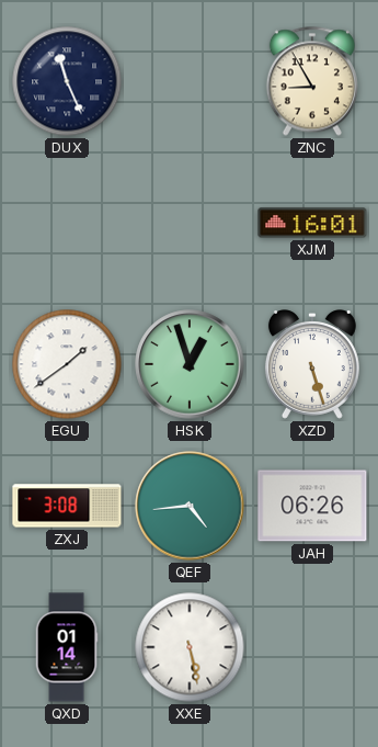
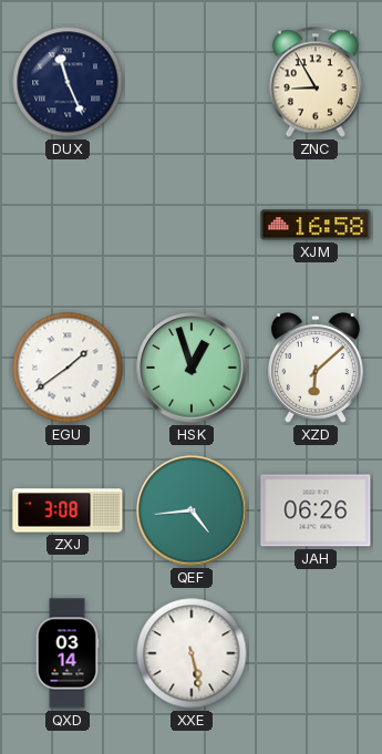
XJM: 16:01 -> 16:58 (316, 225)
XZD: 5:27 -> 6:08 (316, 368)
QXD: 01:14 -> 03:14 (68, 653)
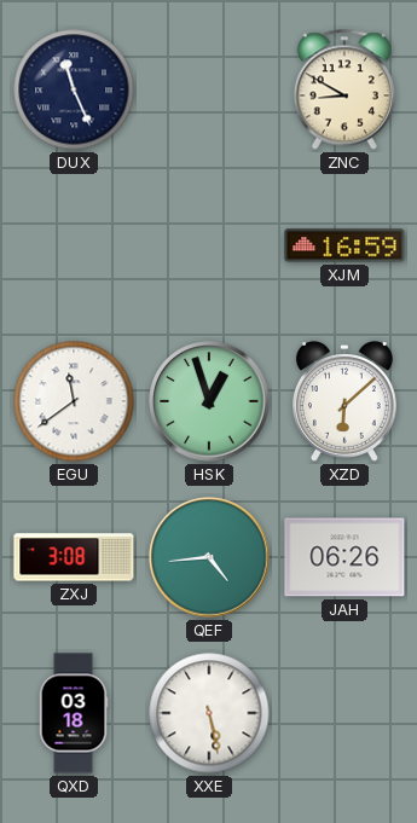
ZNC: 8:55 -> 8:50 (344, 89)
XJM: 16:58 -> 16:59 (344, 245)
EGU: 1:39 -> 11:39 (74, 401)
QXD: 03:14 -> 03:18 (74, 713)
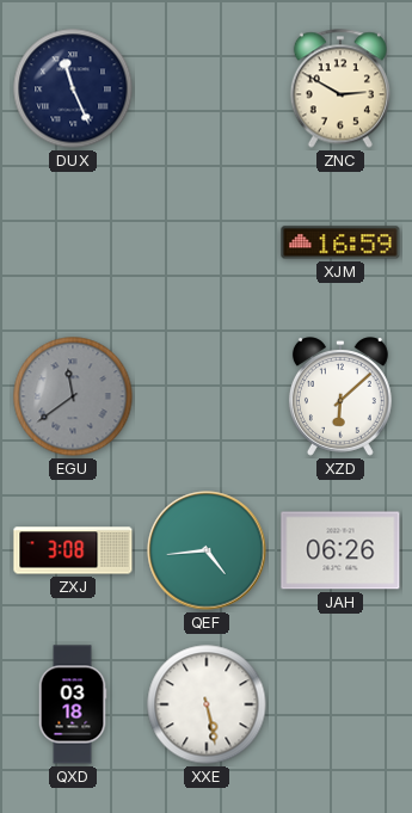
ZNC: 8:50 -> 2:50 (340, 88)
EGU dial: white -> grey (73, 396)
HSK: 12:57 -> none (209, 401)
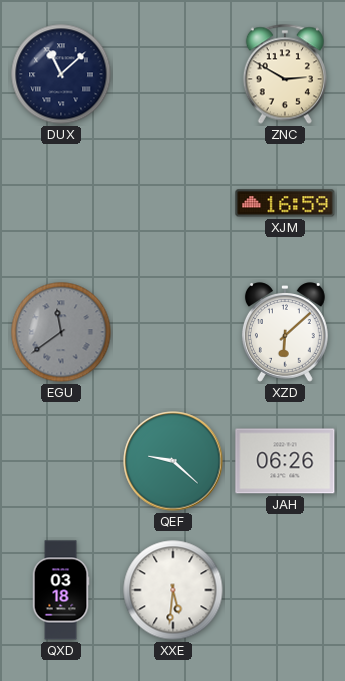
DUX: 11:26 -> 11:08 (61, 74)
ZXJ: 3:08 -> none (73, 550)
QEF: 4:44 -> 9:22 (173, 461)
XXE: 5:28 -> 5:31 (173, 590)
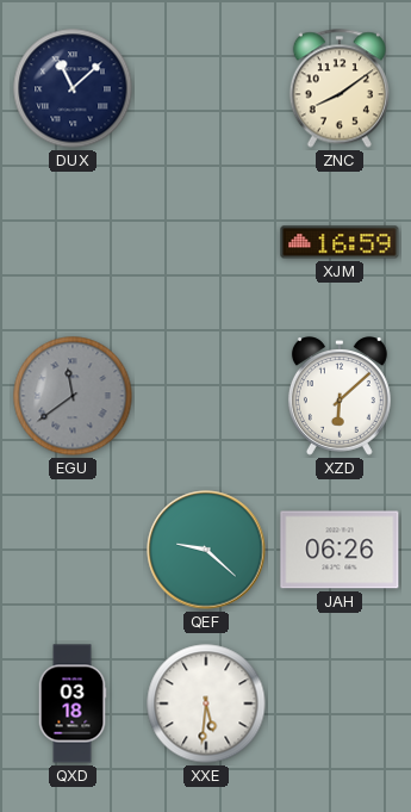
ZNC: 2:50 -> 8:09 (340, 88)
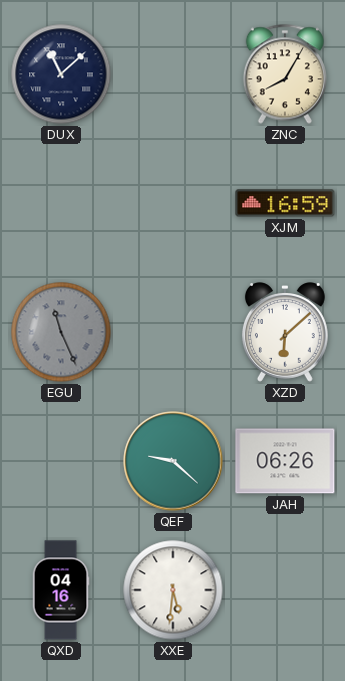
ZNC: 8:09 -> 8:05 (285, 74)
EGU: 11:39 -> 11:26 (61, 332)
QXD: 03:18 -> 04:16 (61, 590)
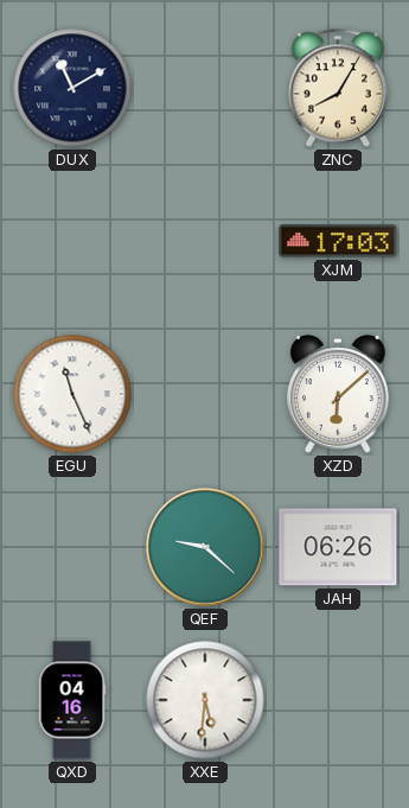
DUX: 11:08 -> 11:10 (72, 88)
XJM: 16:59 -> 17:03 (338, 241)
EGU dial: grey -> white (72, 394)
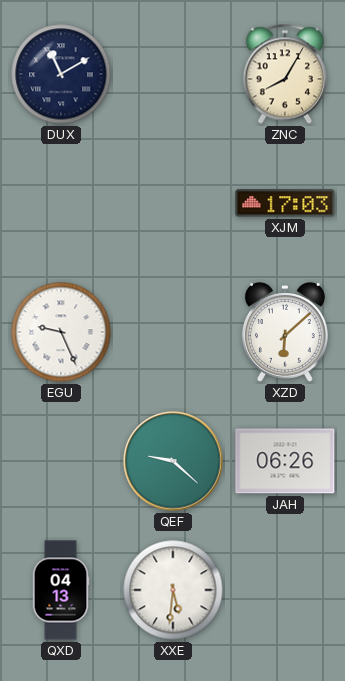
EGU: 11:26 -> 9:26 (61, 332)
QXD: 04:16 -> 04:13 (61, 590)
